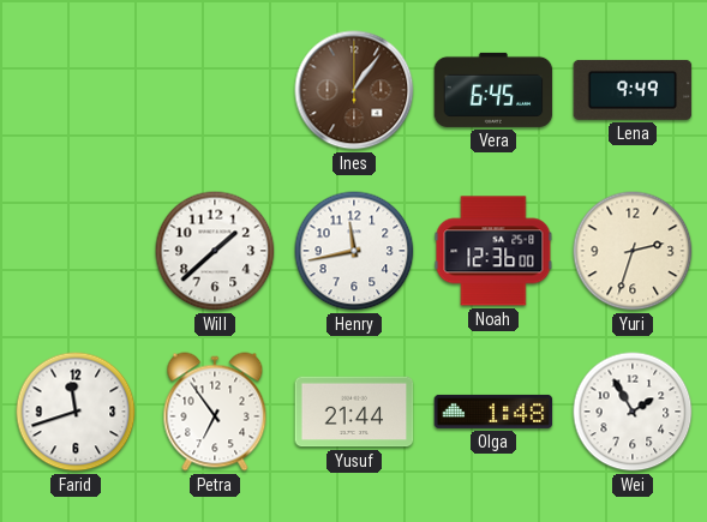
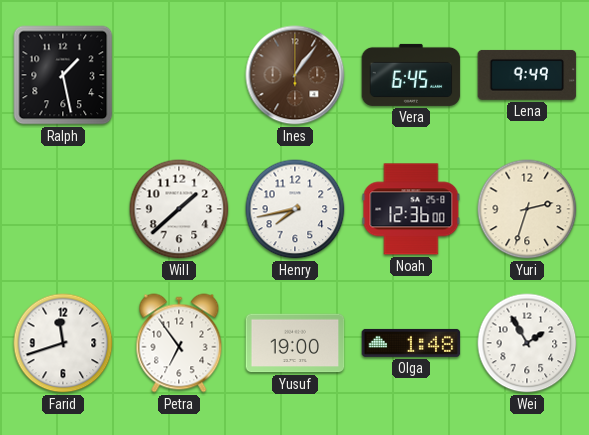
Ralph: none -> 1:28 (63, 75)
Henry: 11:43 -> 7:43 (295, 209)
Yusuf: 21:44 -> 19:00 (295, 343)
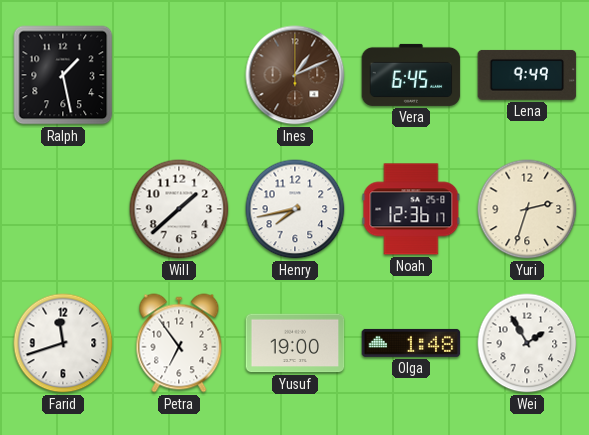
Ines: 1:06 -> 1:11 (295, 75)
Noah: 12:36:00 -> 12:36:17 (411, 209)
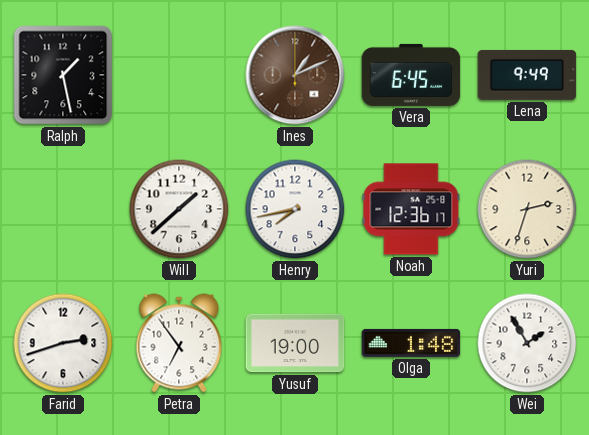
Farid: 11:42 -> 2:42 (63, 343)
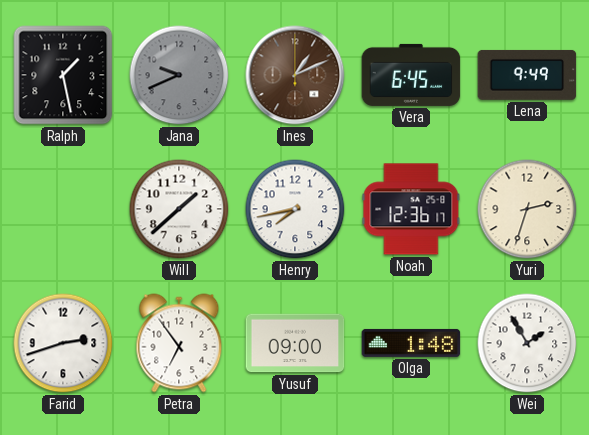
Jana: none -> 9:41 (179, 75)
Yusuf: 19:00 -> 09:00 (295, 343)
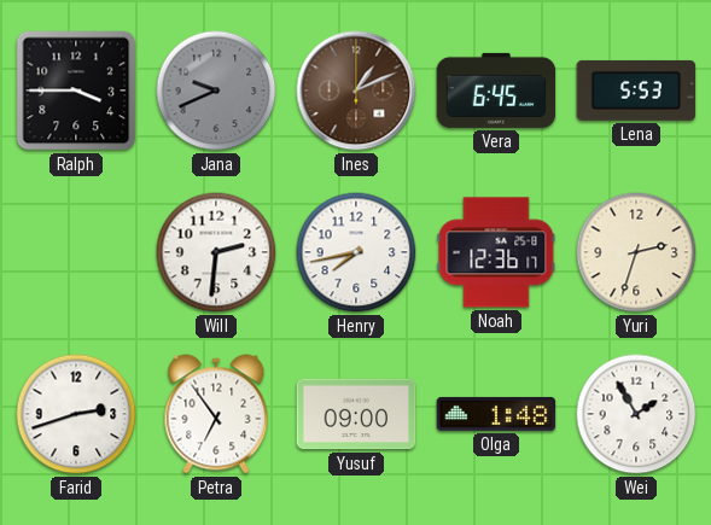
Ralph: 1:28 -> 3:45 (76, 91)
Lena: 9:49 -> 5:53 (636, 91)
Will: 1:38 -> 2:31 (216, 252)
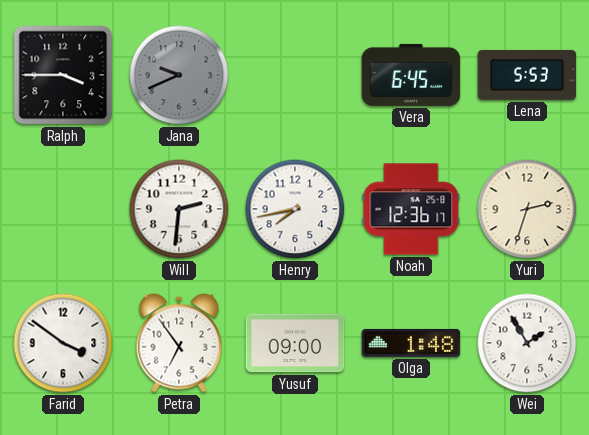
Ines: 1:11 -> none (356, 91)
Farid: 2:42 -> 3:51 (63, 343)
